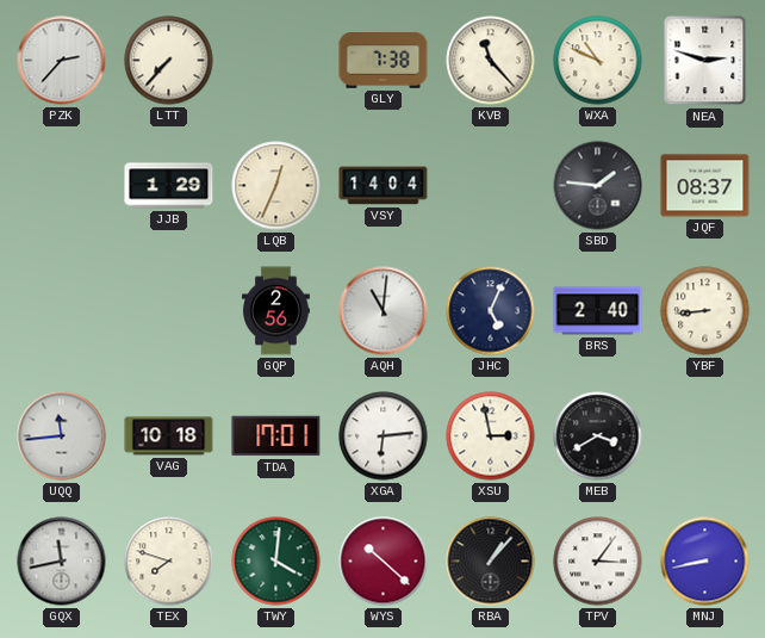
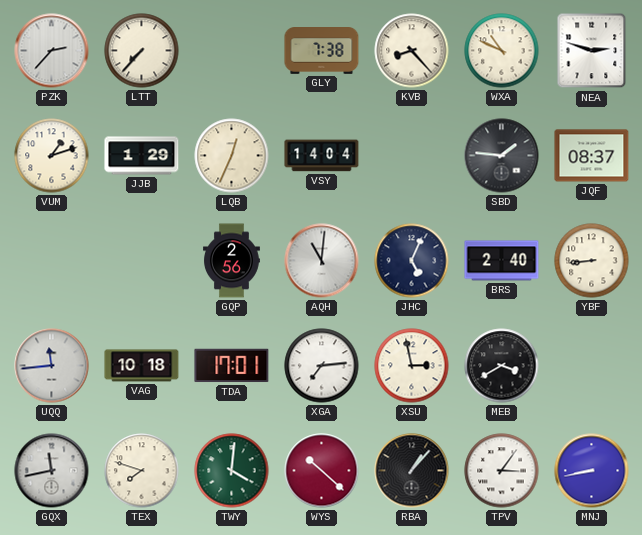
KVB: 11:23 -> 8:23 (412, 51)
VUM: none -> 1:12 (52, 156)
XGA: 6:14 -> 7:14 (322, 366)
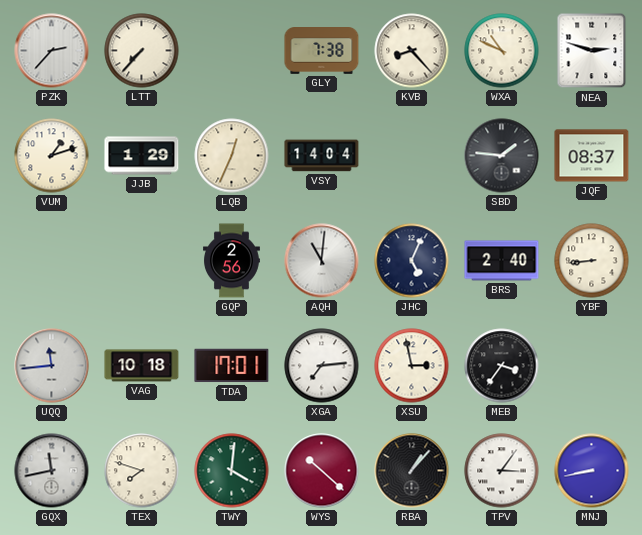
MEB: 3:40 -> 3:36 (502, 366)
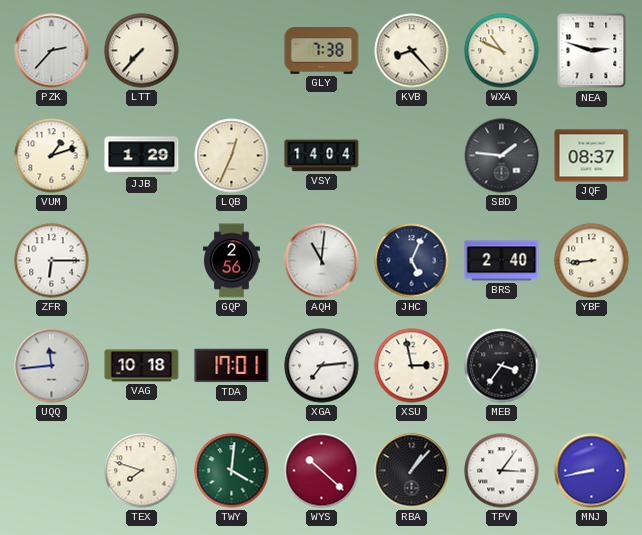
ZFR: none -> 6:15 (52, 261)
GQX: 11:43 -> none (52, 471)
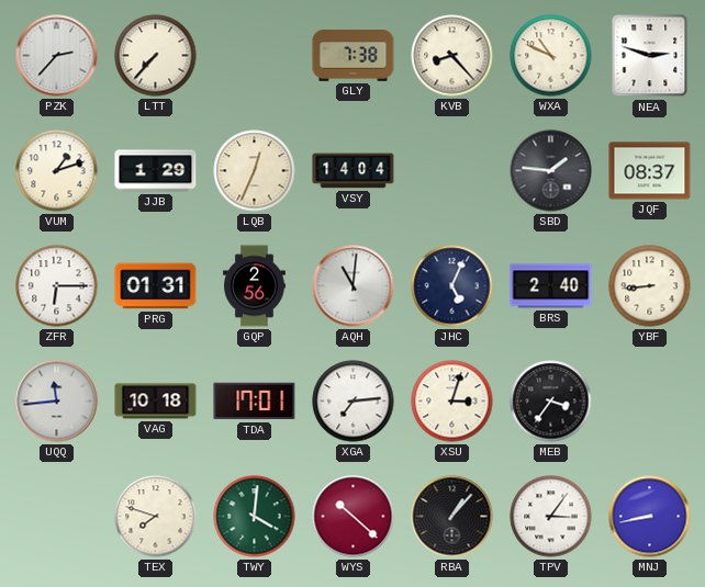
PRG: none -> 01:31 (156, 286)
XSU: 2:58 -> 3:03 (452, 402)
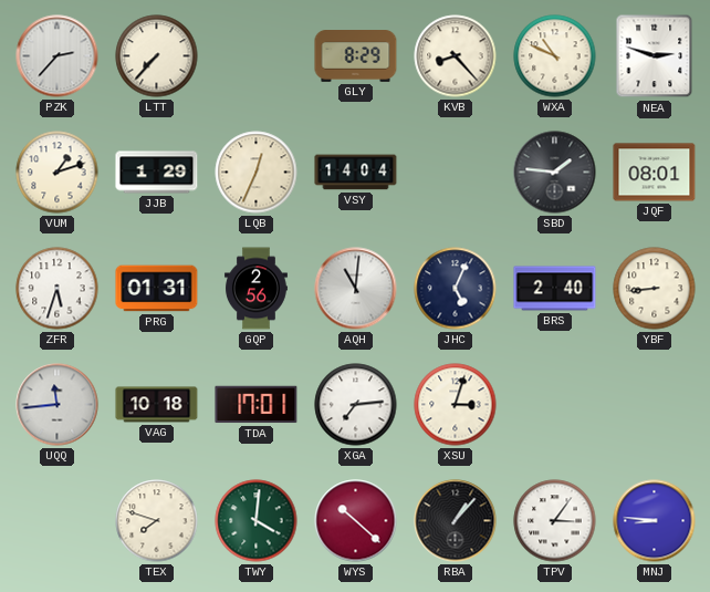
GLY: 7:38 -> 8:29 (356, 56)
JQF: 08:37 -> 08:01 (655, 173)
ZFR: 6:15 -> 5:33 (58, 289)
MEB: 3:36 -> none (551, 402)
MNJ: 8:43 -> 8:46 (655, 521)
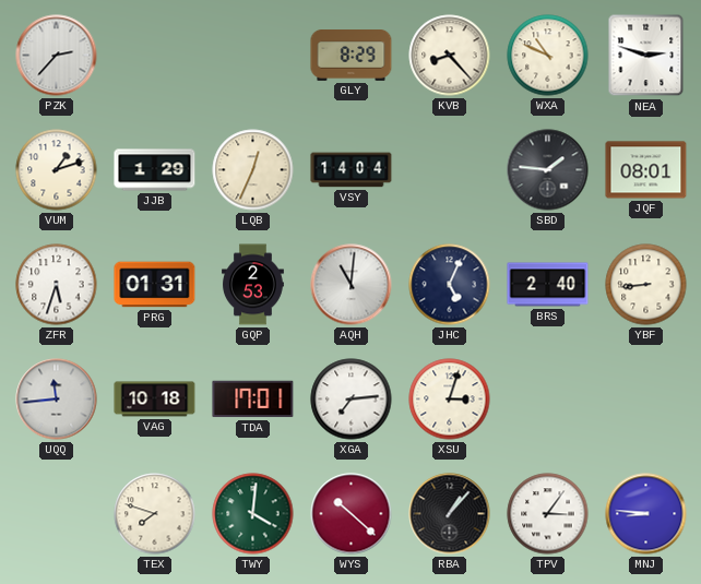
LTT: 7:37 -> none (157, 56)
GQP: 2:56 -> 2:53 (253, 285)
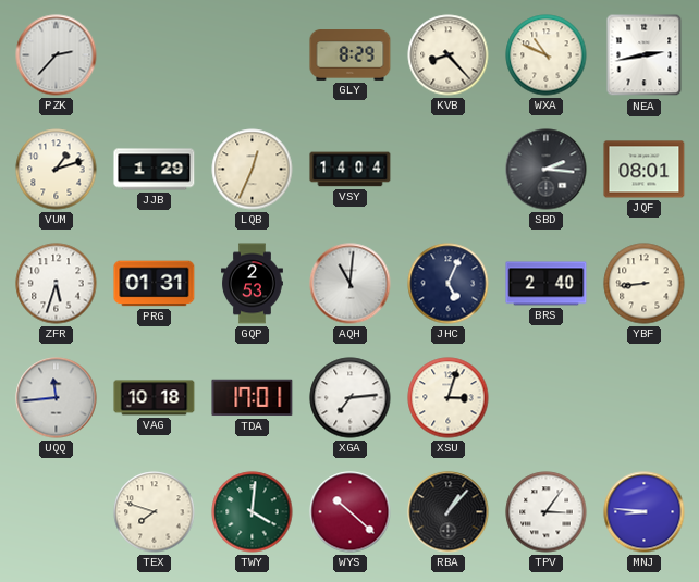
NEA: 2:48 -> 2:43 (645, 55)
SBD: 1:46 -> 2:16 (547, 170)
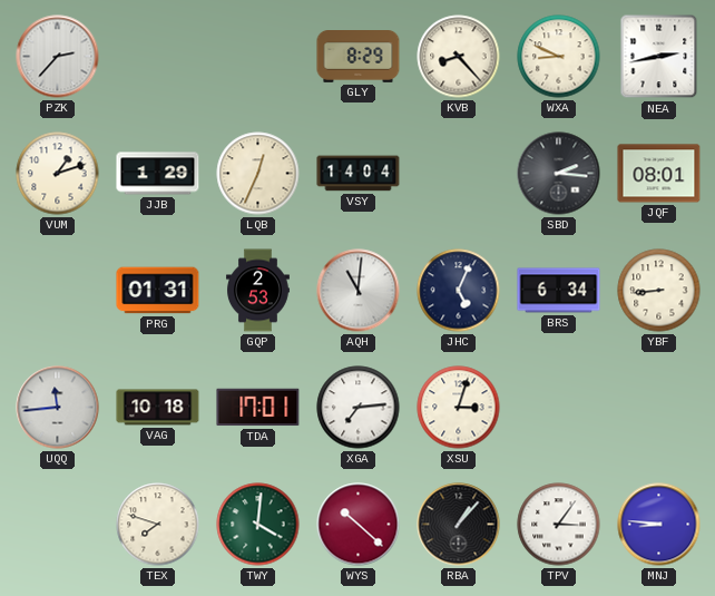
WXA: 10:49 -> 8:49 (559, 57)
ZFR: 5:33 -> none (57, 284)
BRS: 2:40 -> 6:34 (559, 291)
